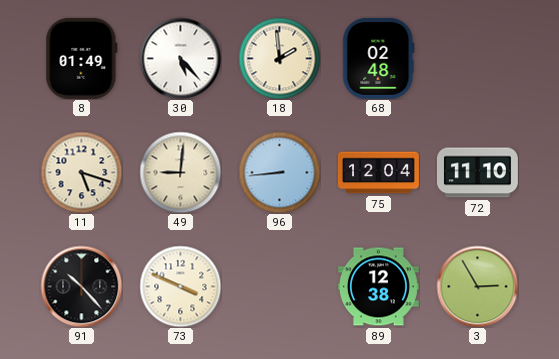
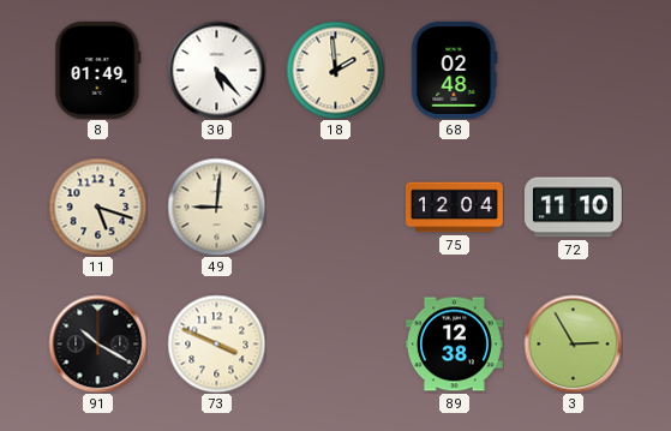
96: 8:44 -> none (279, 172)
91: 10:23 -> 10:20 (97, 343)
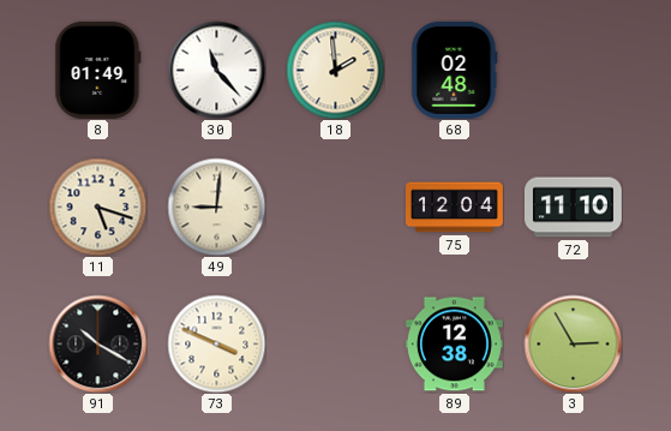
30: 5:23 -> 11:23 (216, 70)
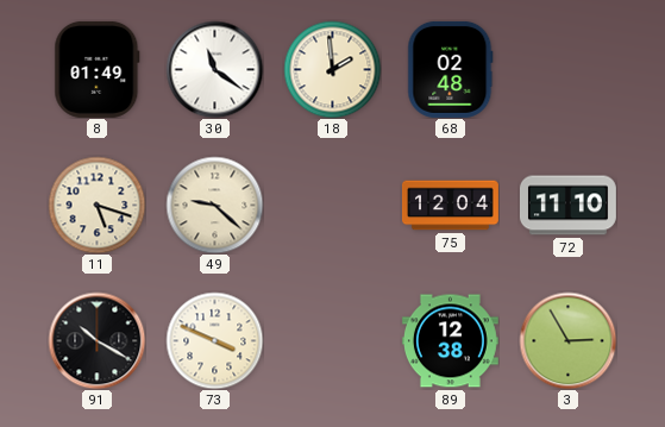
30: 11:23 -> 11:21 (214, 69)
49: 9:01 -> 9:22 (214, 205)
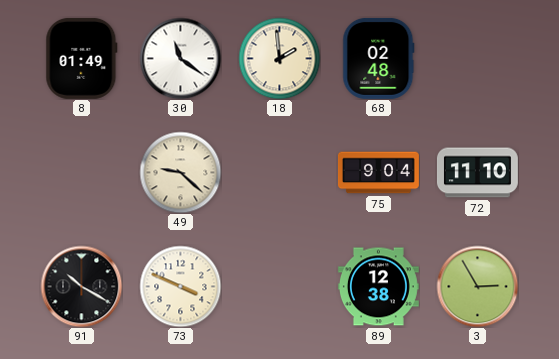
11: 5:18 -> none (96, 205)
75: 12:04 -> 9:04 (379, 173)
